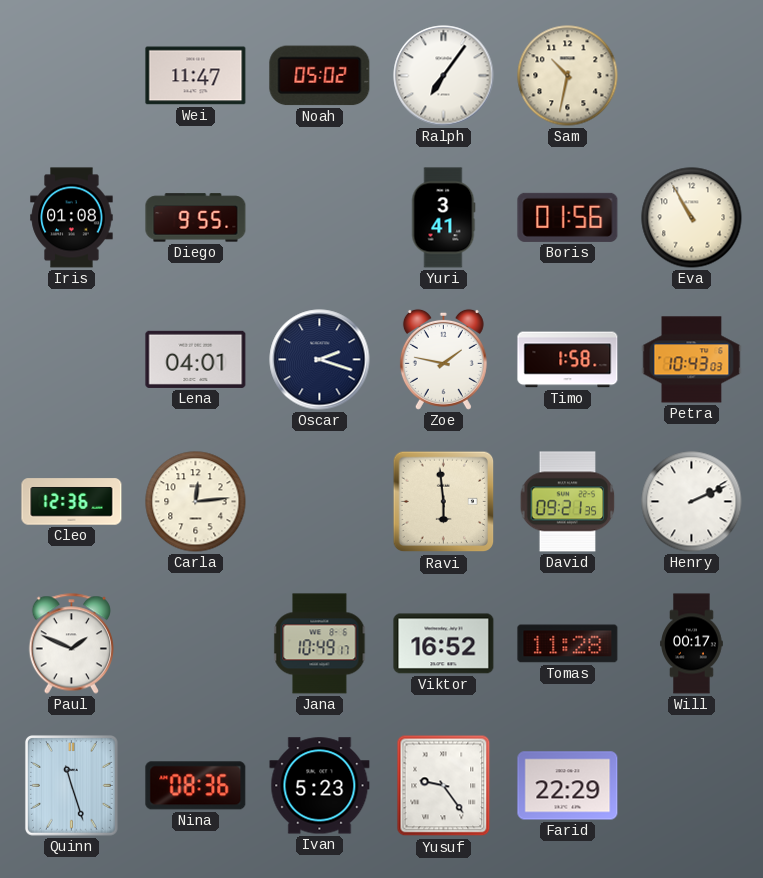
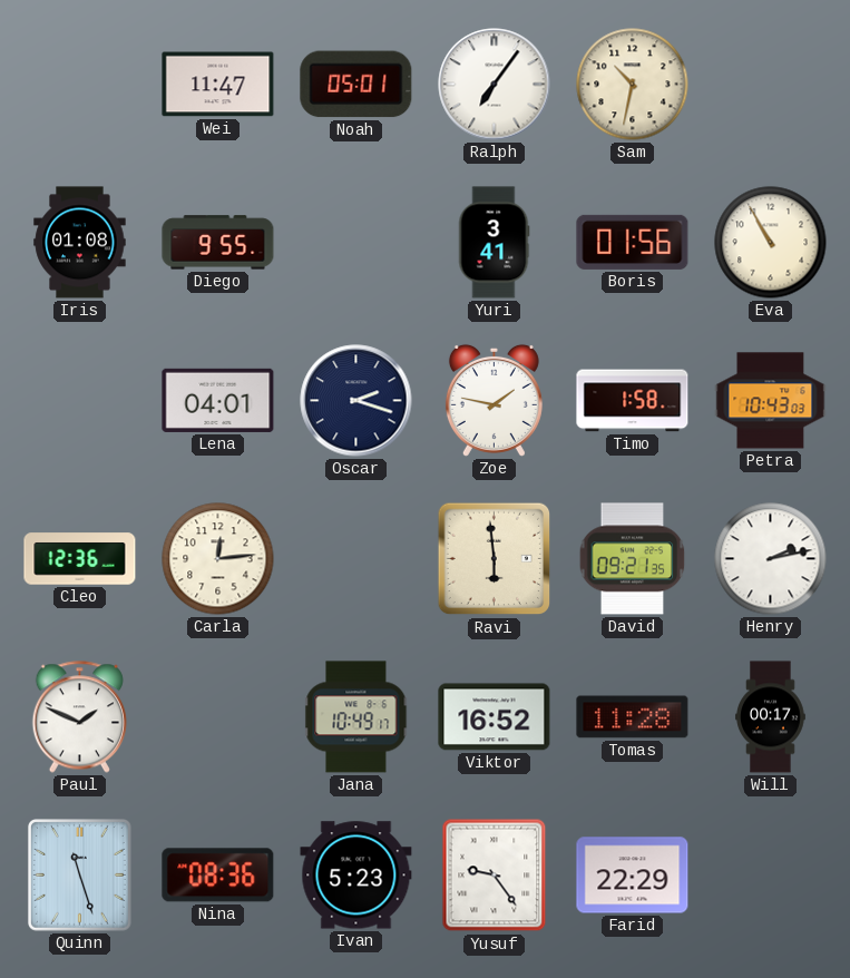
Noah: 05:02 -> 05:01 (356, 85)
Henry: 2:11 -> 2:13 (771, 559)
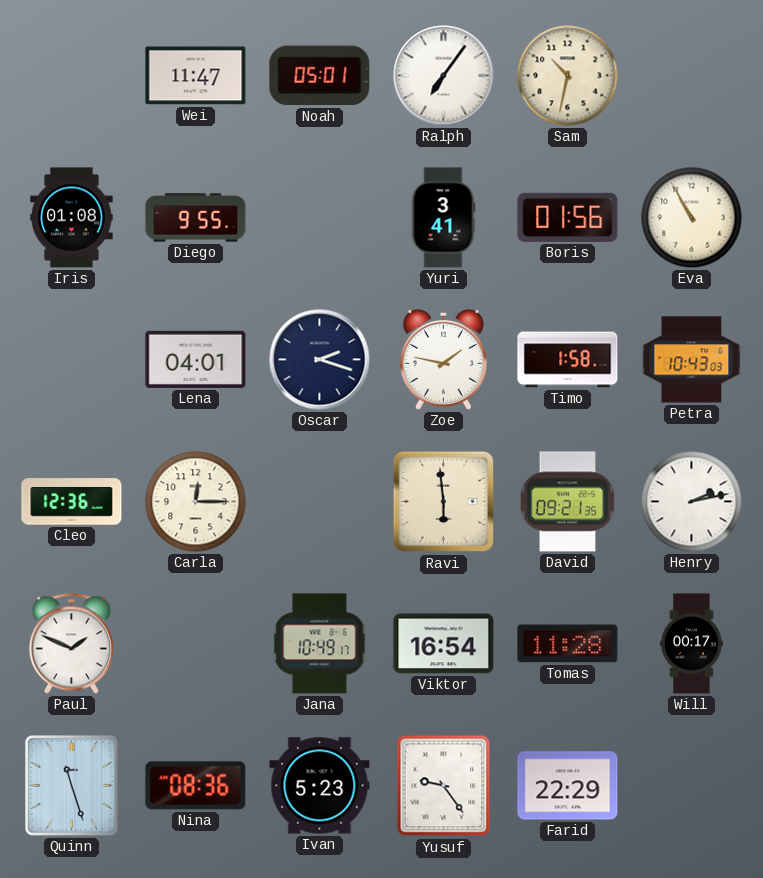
Carla: 12:14 -> 12:15 (196, 502)
Viktor: 16:52 -> 16:54 (444, 644)
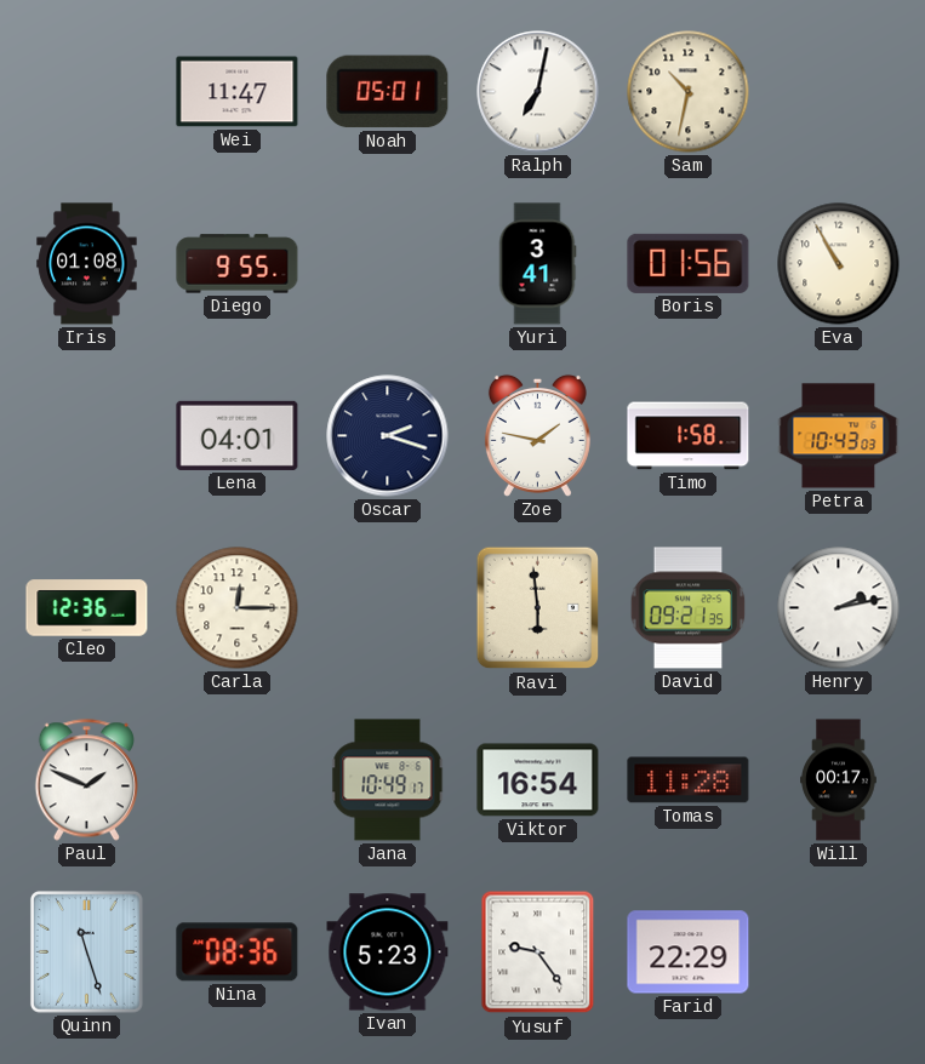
Ralph: 7:06 -> 7:02 (538, 92)
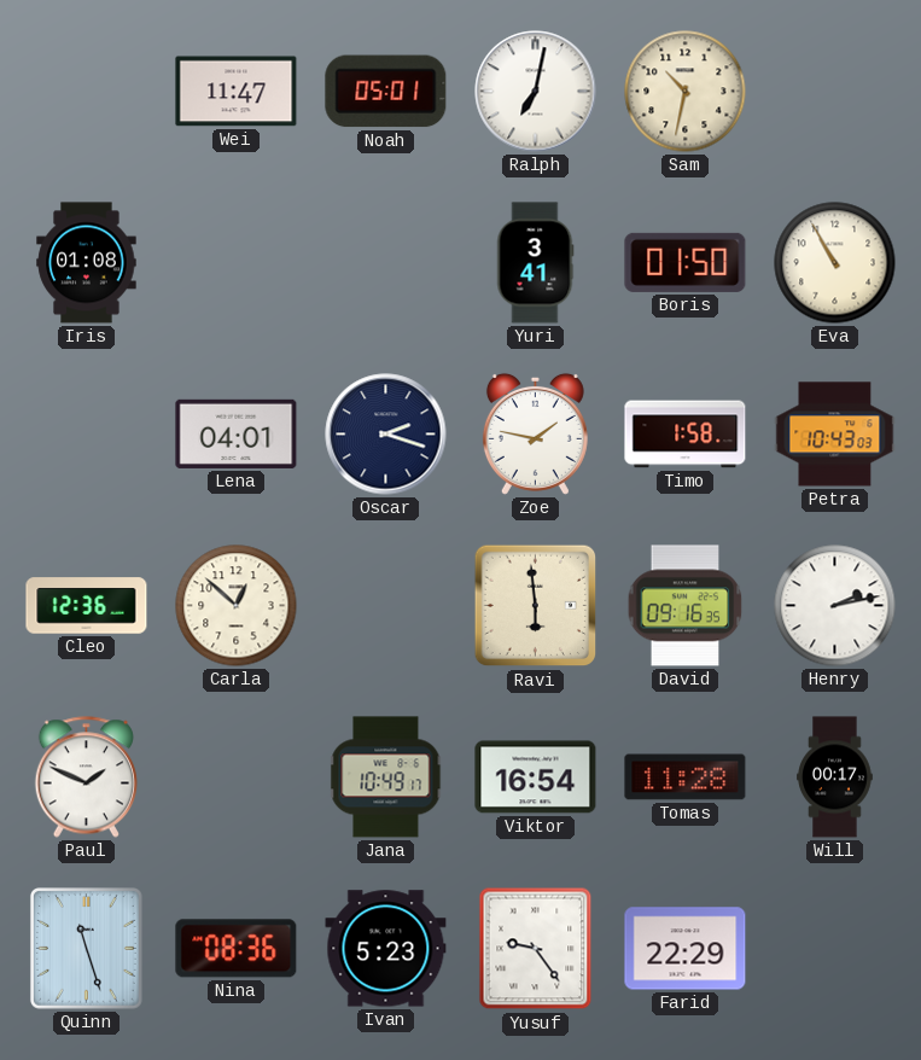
Diego: 9:55 -> none (238, 264)
Boris: 01:56 -> 01:50 (686, 262)
Carla: 12:15 -> 12:52 (237, 606)
David: 09:21 -> 09:16 (686, 606)
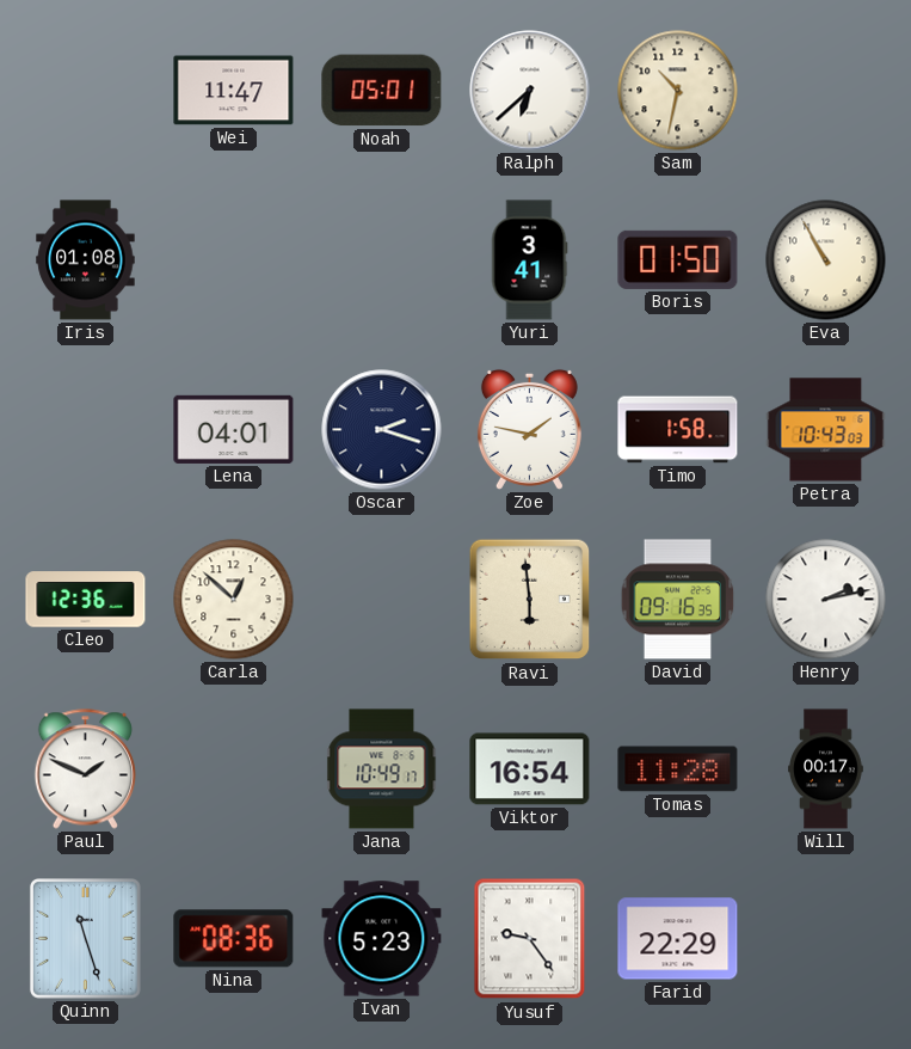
Ralph: 7:02 -> 6:38 (530, 91)
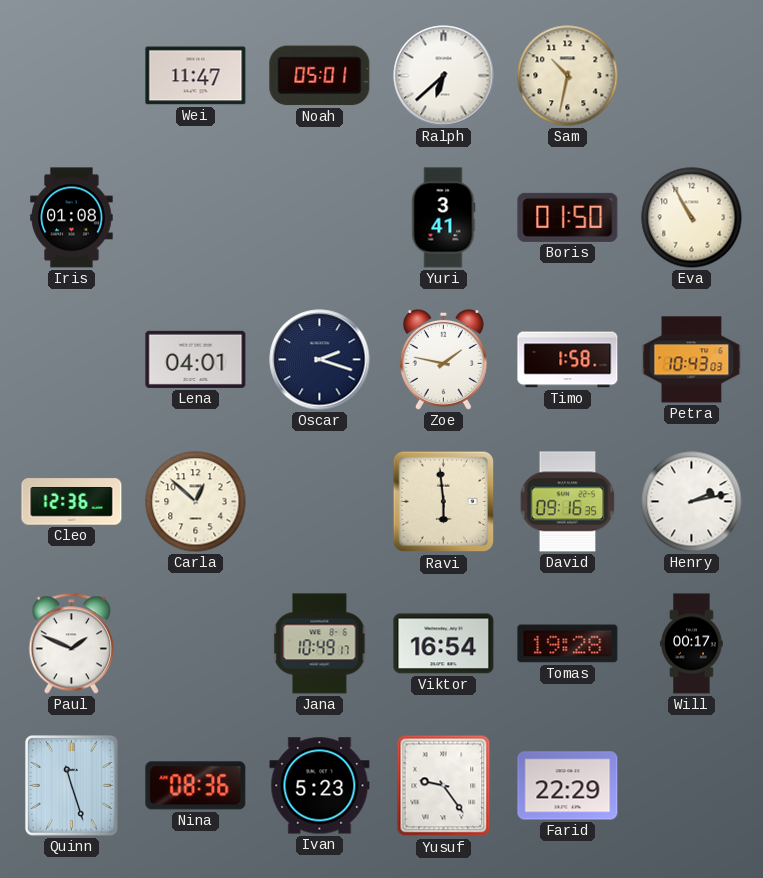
Tomas: 11:28 -> 19:28 (568, 644)
